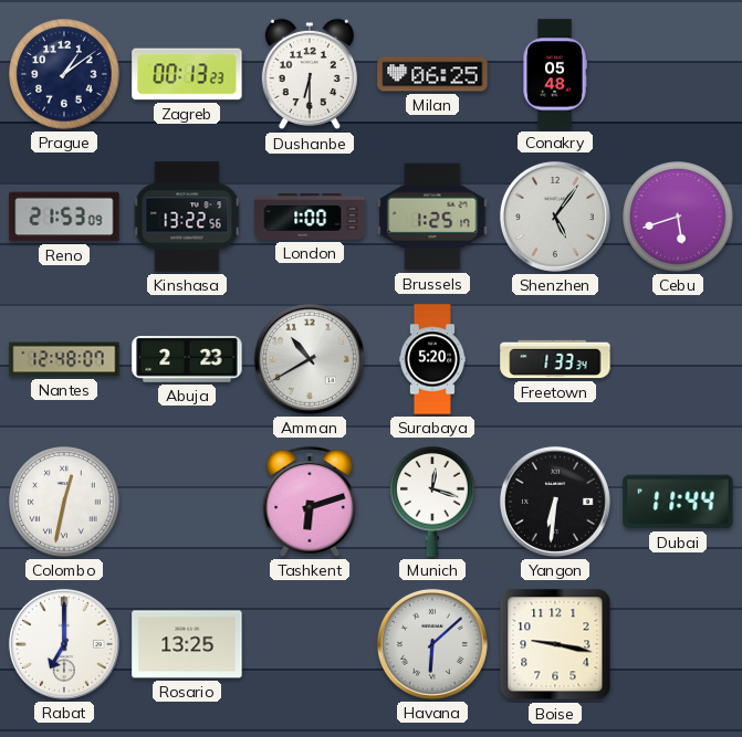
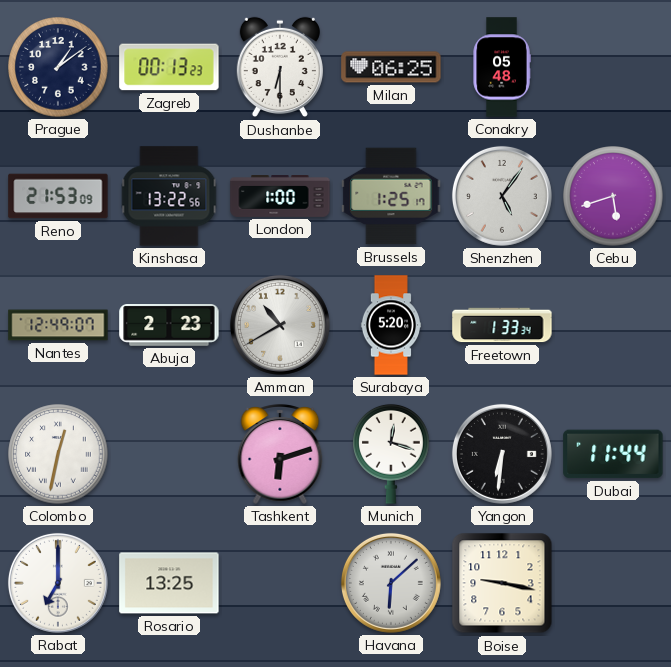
Nantes: 12:48 -> 12:49 (58, 325)
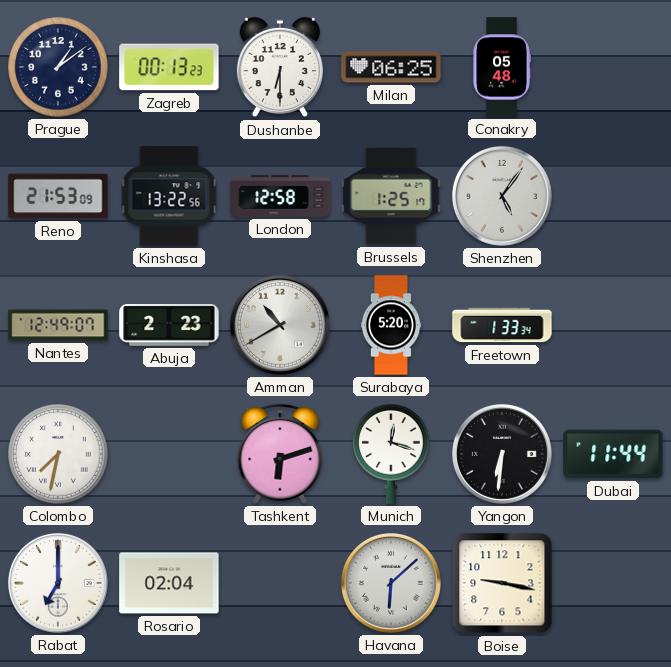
London: 1:00 -> 12:58 (280, 197)
Cebu: 5:42 -> none (613, 196)
Colombo: 12:32 -> 7:32 (58, 454)
Rosario: 13:25 -> 02:04 (169, 583)
